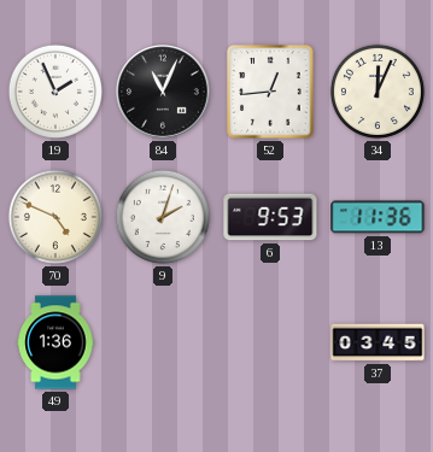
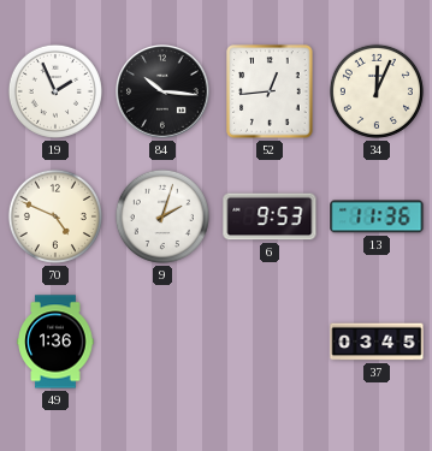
84: 11:04 -> 10:16 (164, 93)
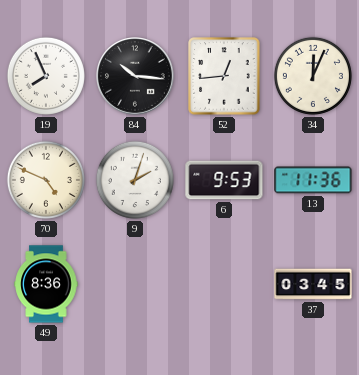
19: 1:56 -> 7:56 (46, 76)
49: 1:36 -> 8:36 (46, 284)
